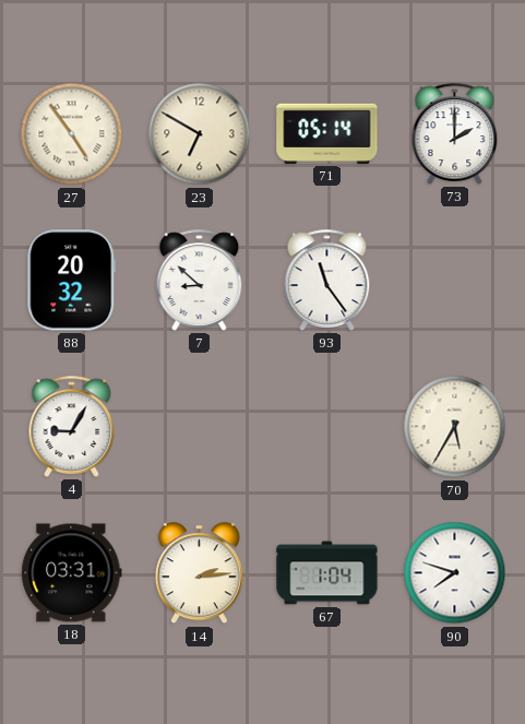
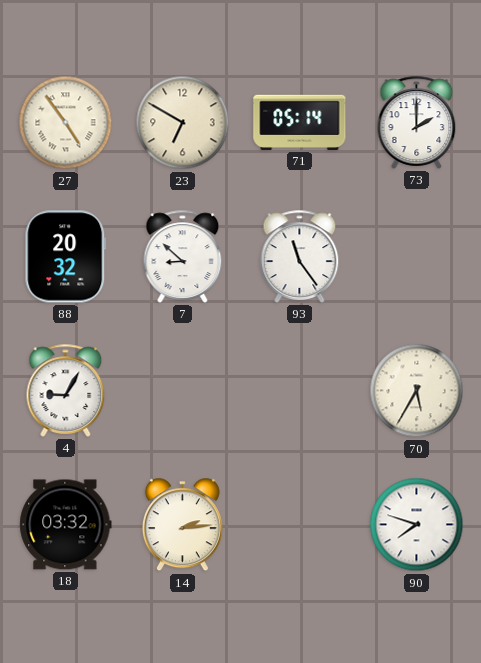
18: 03:31 -> 03:32 (66, 525)
67: 1:04 -> none (327, 573)
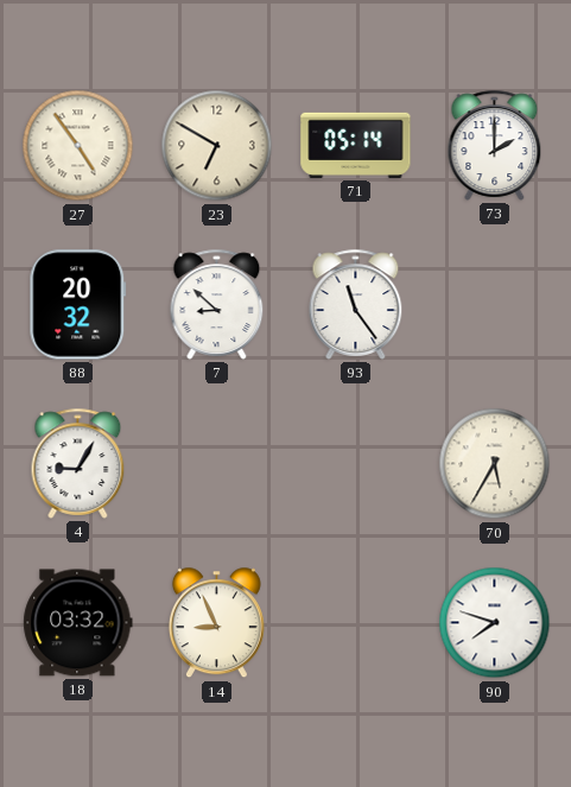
14: 2:14 -> 8:56 (216, 623)
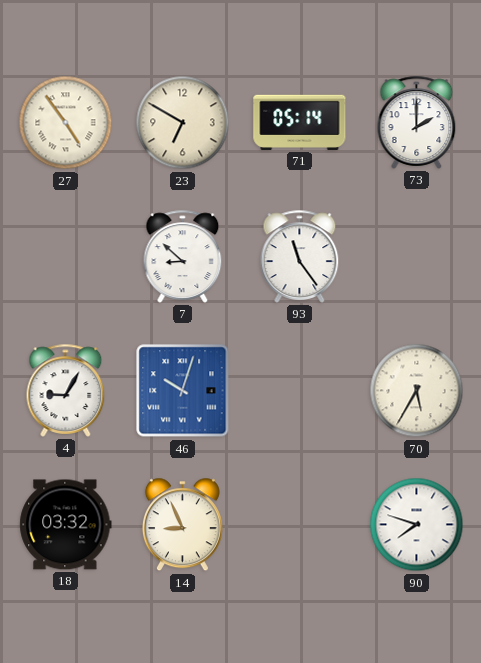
88: 20:32 -> none (78, 305)
46: none -> 10:03 (183, 391)
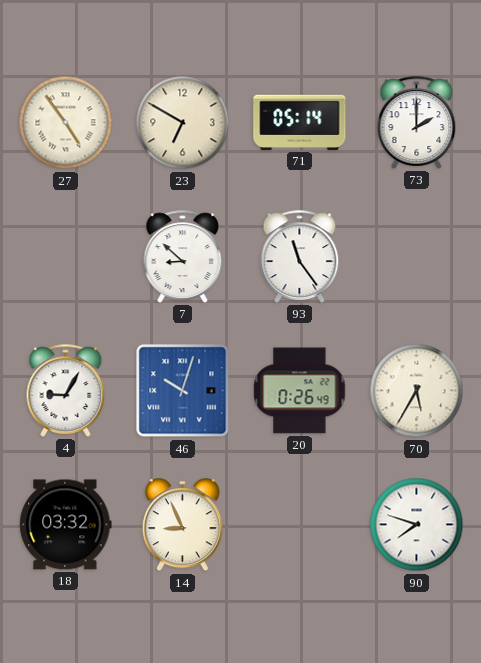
20: none -> 0:26 (300, 391)
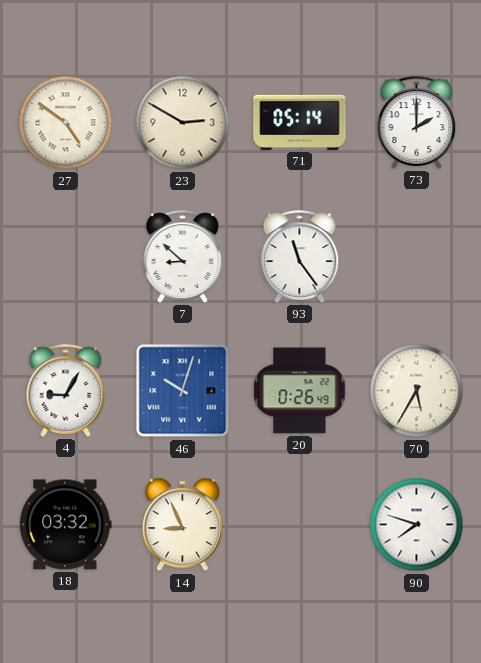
27: 4:54 -> 4:51 (66, 123)
23: 6:50 -> 2:50 (183, 123)
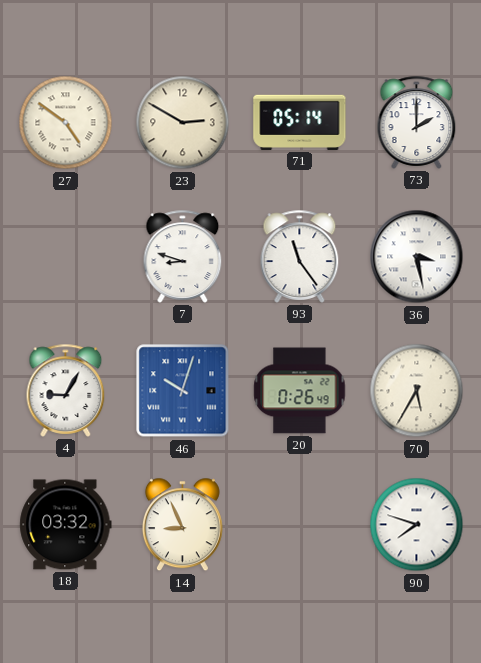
7: 8:52 -> 8:48 (183, 256)
36: none -> 3:28 (417, 257)
